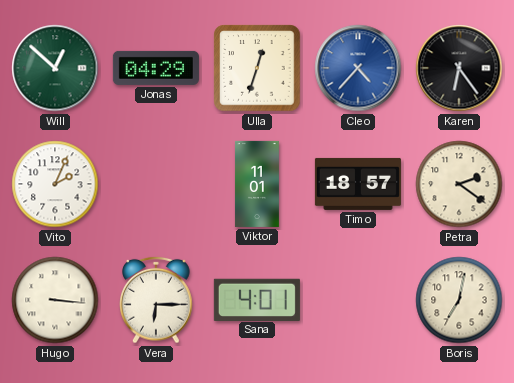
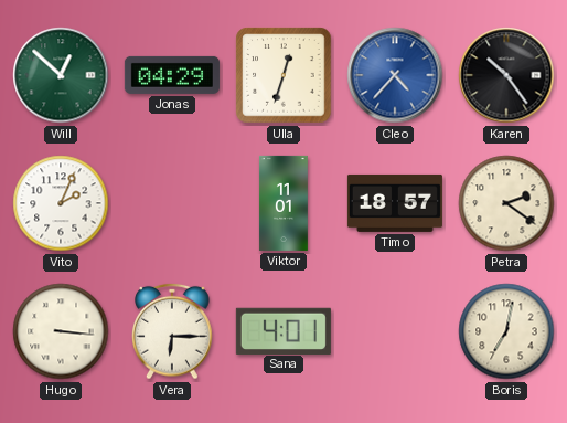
Karen: 6:24 -> 10:24 (506, 75)
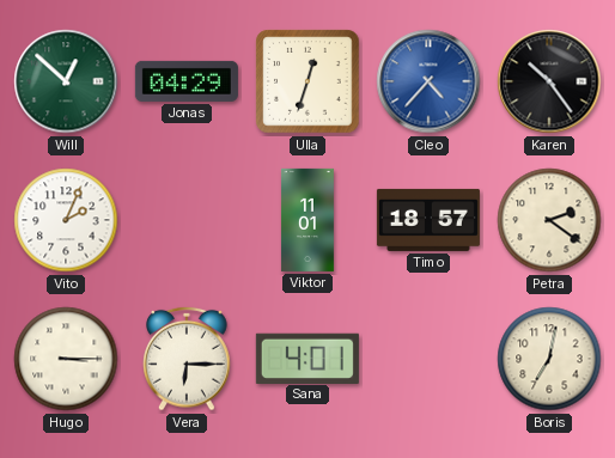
Hugo: 3:16 -> 3:15 (66, 359)
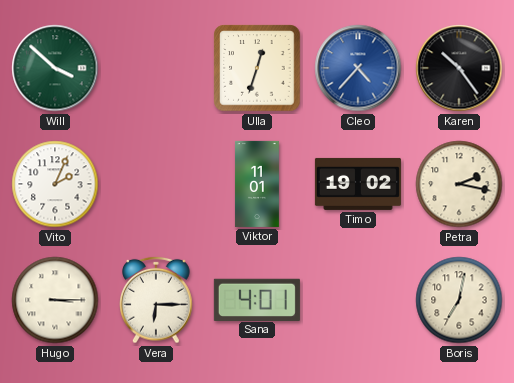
Will: 12:52 -> 3:52 (55, 68)
Jonas: 04:29 -> none (187, 81)
Timo: 18:57 -> 19:02 (358, 184)
Petra: 2:21 -> 2:17 (459, 184)
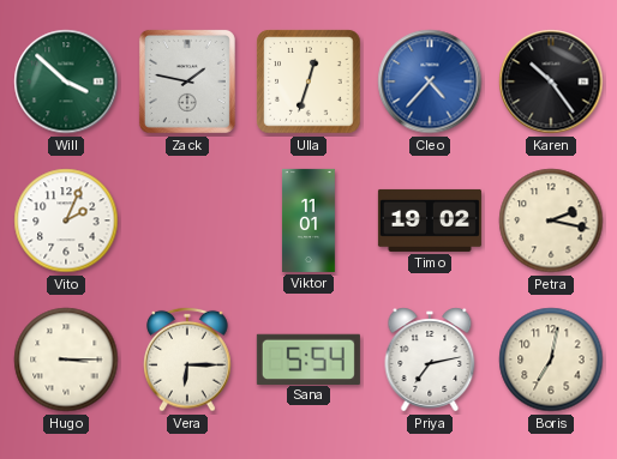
Zack: none -> 1:47 (187, 81)
Sana: 4:01 -> 5:54 (308, 358)
Priya: none -> 7:13 (430, 360)
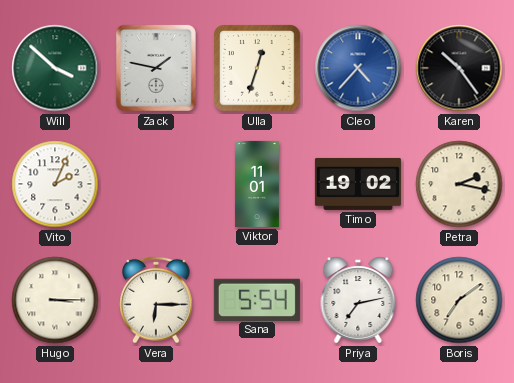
Boris: 7:02 -> 7:09 (459, 300)
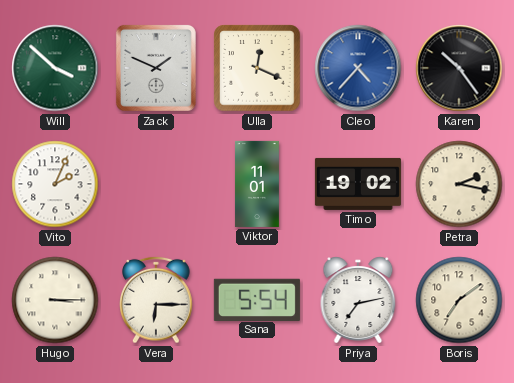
Zack: 1:47 -> 1:49 (156, 68)
Ulla: 12:33 -> 12:19 (257, 68)
